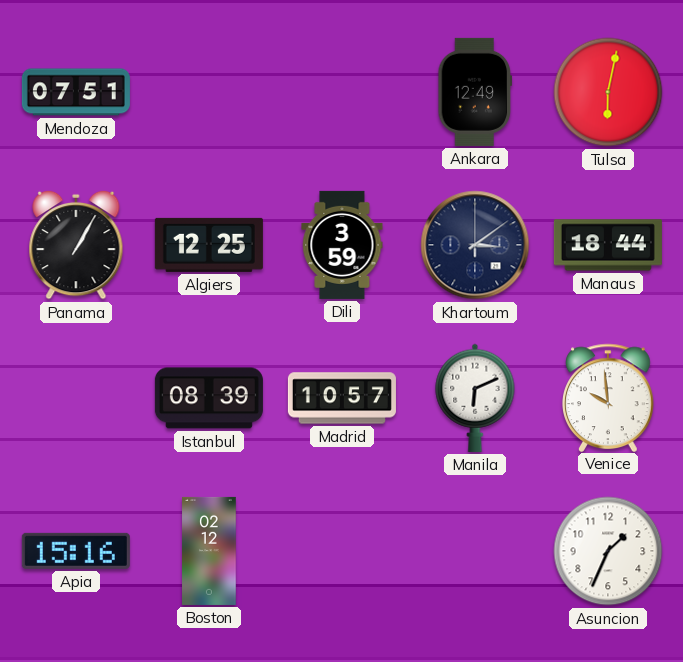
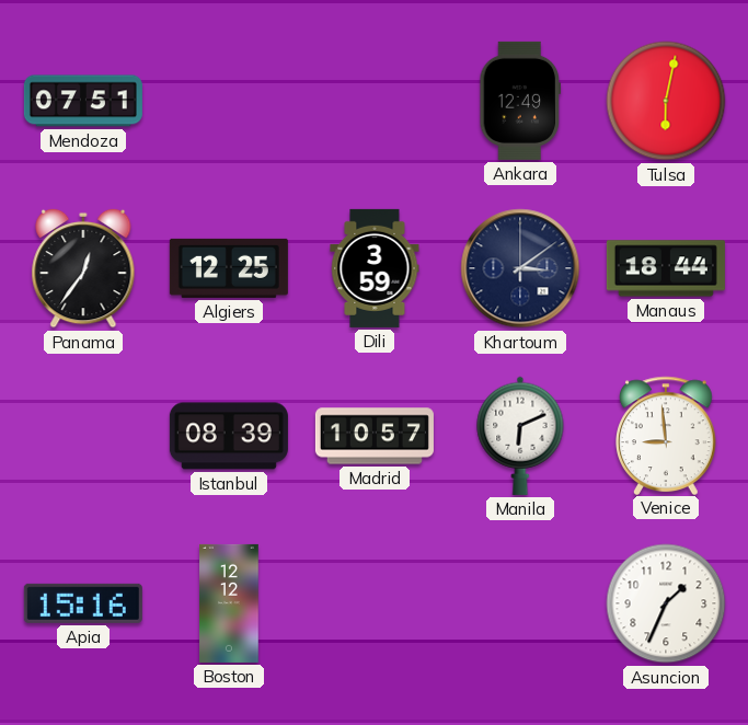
Panama: 1:05 -> 12:36 (83, 268)
Venice: 9:59 -> 8:59 (667, 435)
Boston: 02:12 -> 12:12 (229, 603)
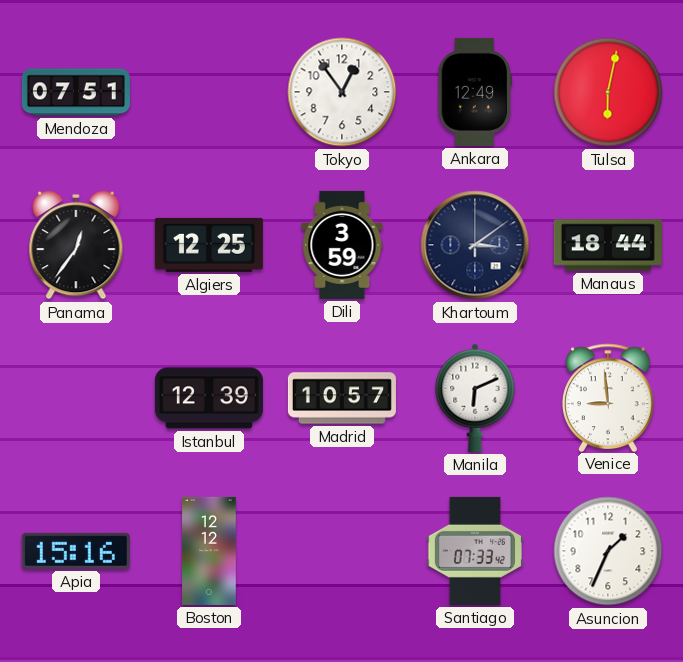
Tokyo: none -> 12:54 (342, 92)
Istanbul: 08:39 -> 12:39 (209, 398)
Santiago: none -> 07:33 (474, 551)
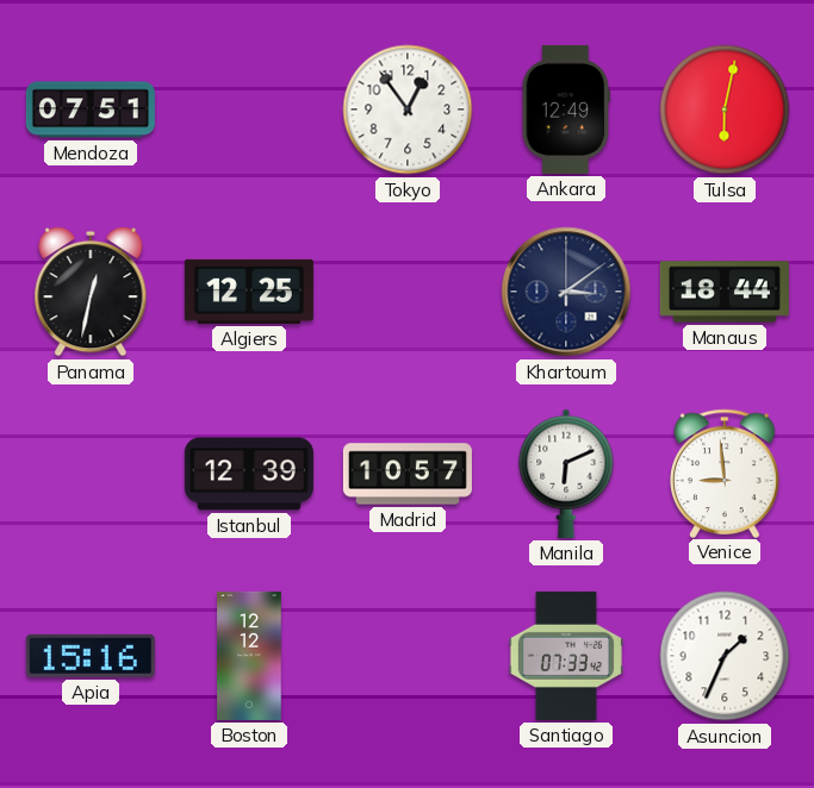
Panama: 12:36 -> 12:32 (91, 292)
Dili: 3:59 -> none (342, 245)
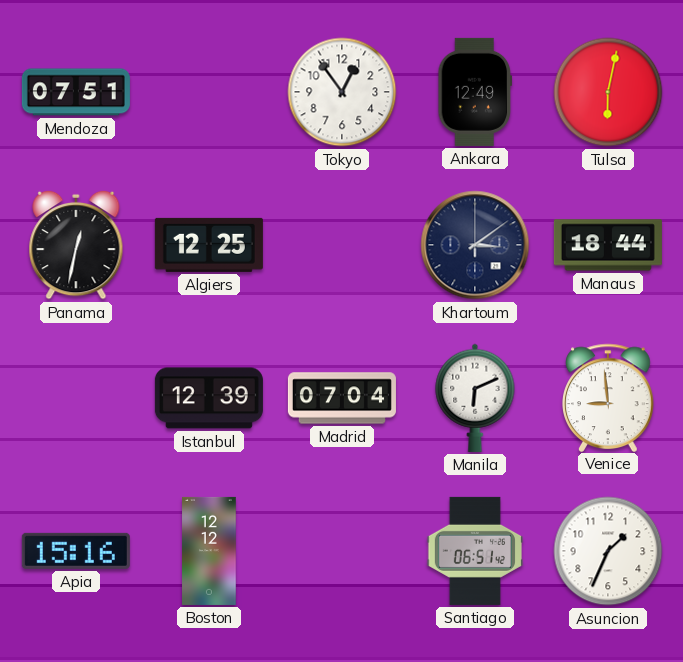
Madrid: 10:57 -> 07:04 (342, 398)
Santiago: 07:33 -> 06:51 (474, 551)
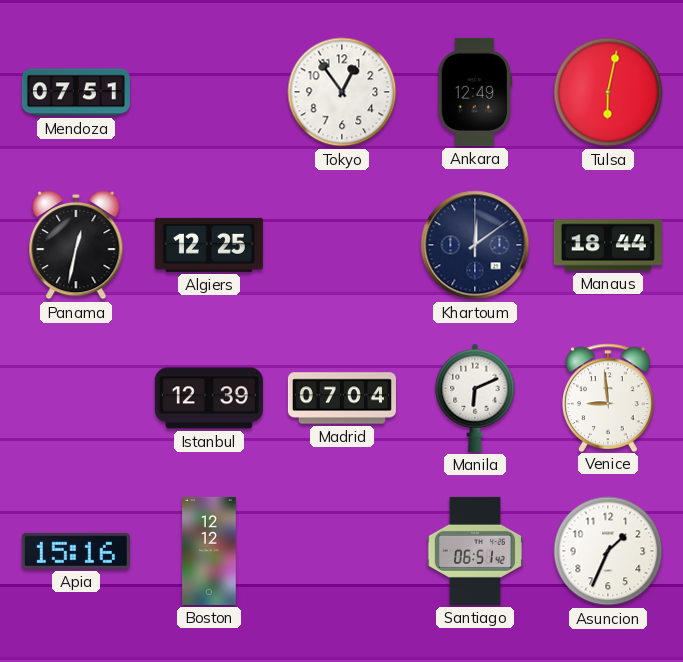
Khartoum: 3:09 -> 12:09 (475, 245)
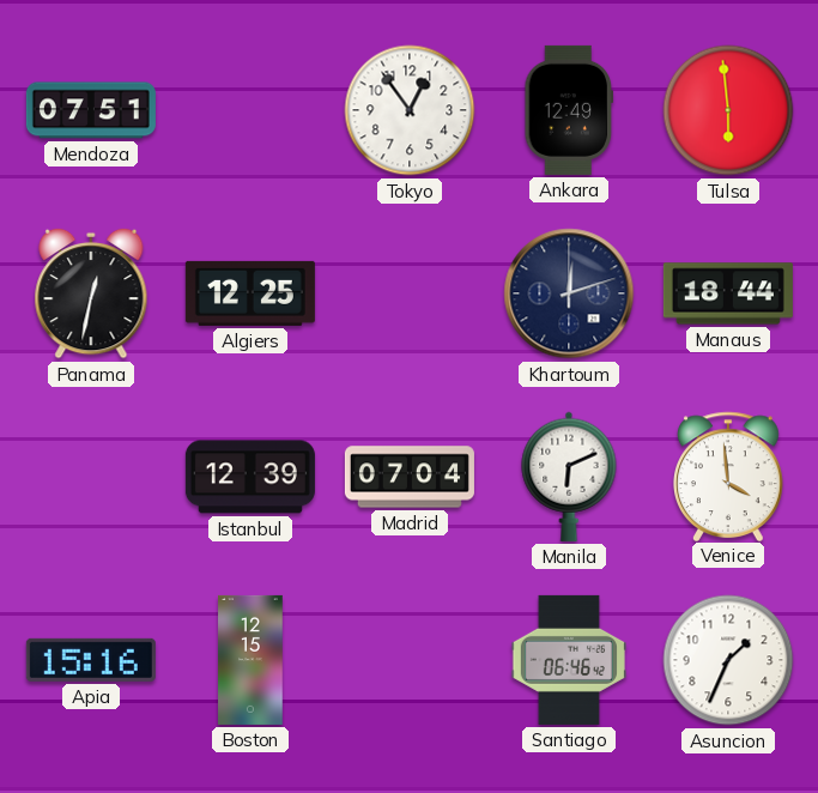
Tulsa: 6:02 -> 5:59 (728, 110)
Khartoum: 12:09 -> 12:12 (569, 293)
Venice: 8:59 -> 3:59 (729, 476)
Boston: 12:12 -> 12:15 (250, 660)
Santiago: 06:51 -> 06:46 (568, 660)
